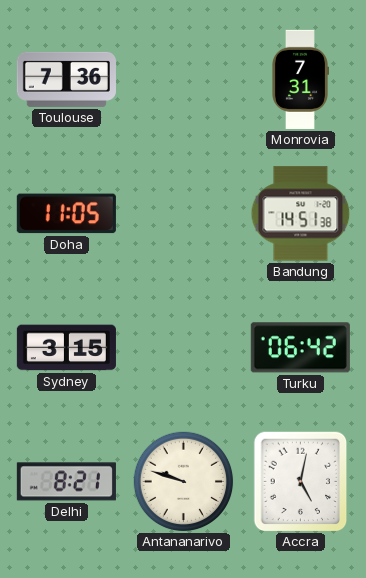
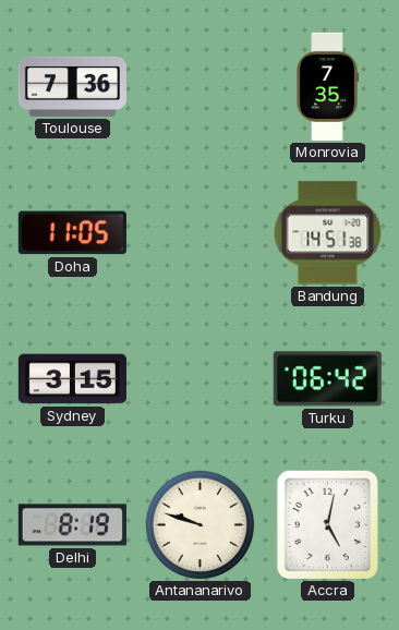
Monrovia: 7:31 -> 7:35 (327, 86)
Delhi: 8:21 -> 8:19 (72, 525)
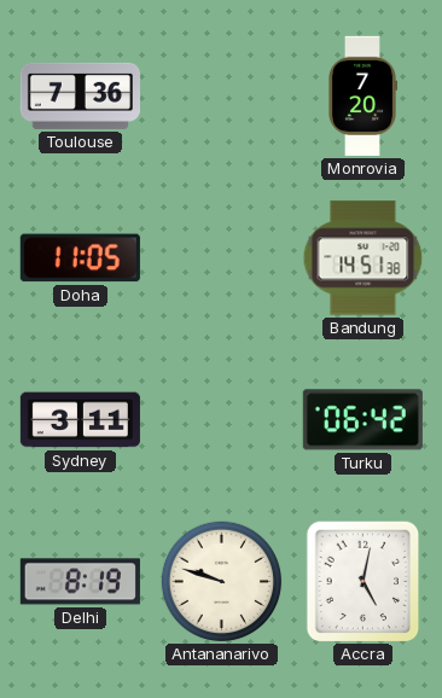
Monrovia: 7:35 -> 7:20 (362, 95)
Sydney: 3:15 -> 3:11 (80, 420)
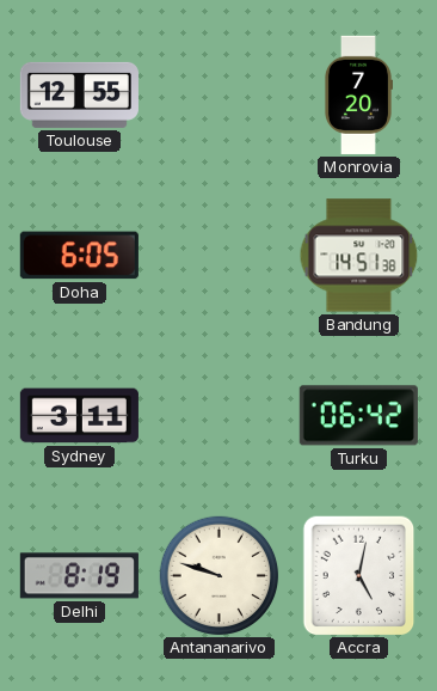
Toulouse: 7:36 -> 12:55 (79, 94)
Doha: 11:05 -> 6:05 (79, 256)
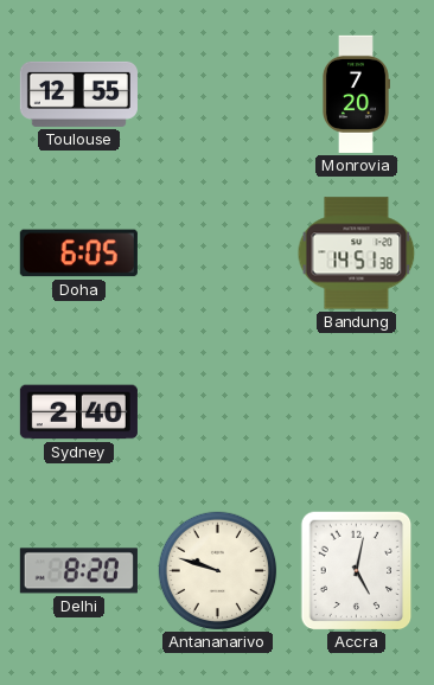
Sydney: 3:11 -> 2:40 (78, 412)
Turku: 06:42 -> none (358, 416)
Delhi: 8:19 -> 8:20 (78, 571)
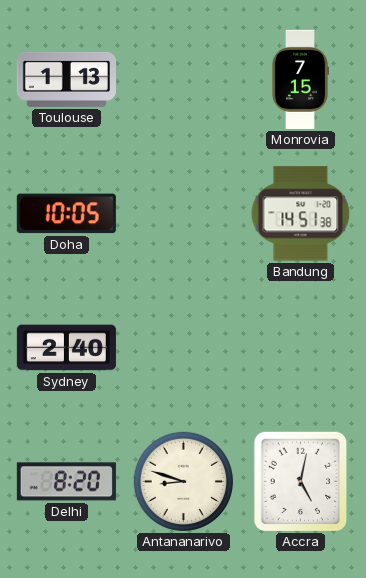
Toulouse: 12:55 -> 1:13 (66, 79)
Monrovia: 7:20 -> 7:15 (300, 79)
Doha: 6:05 -> 10:05 (66, 214)
Antananarivo: 9:48 -> 8:48 (184, 482)
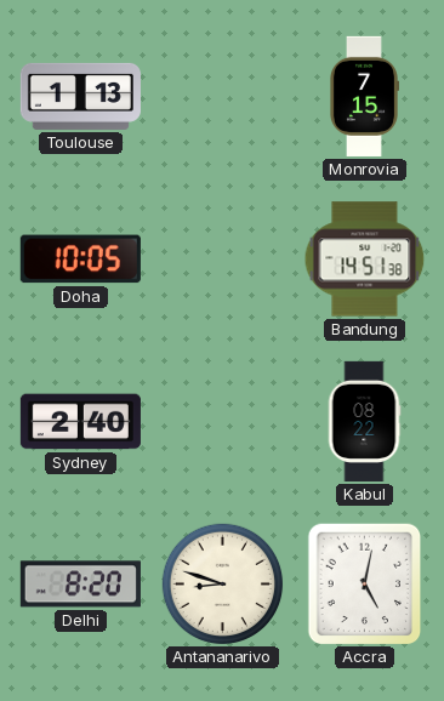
Kabul: none -> 08:22 (364, 421)
